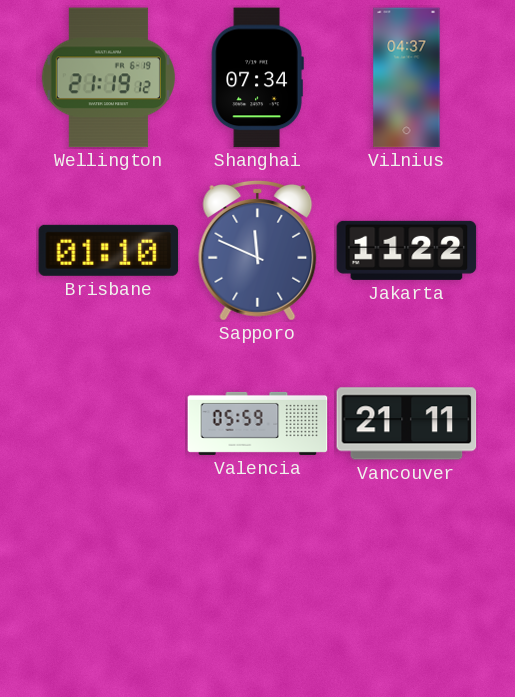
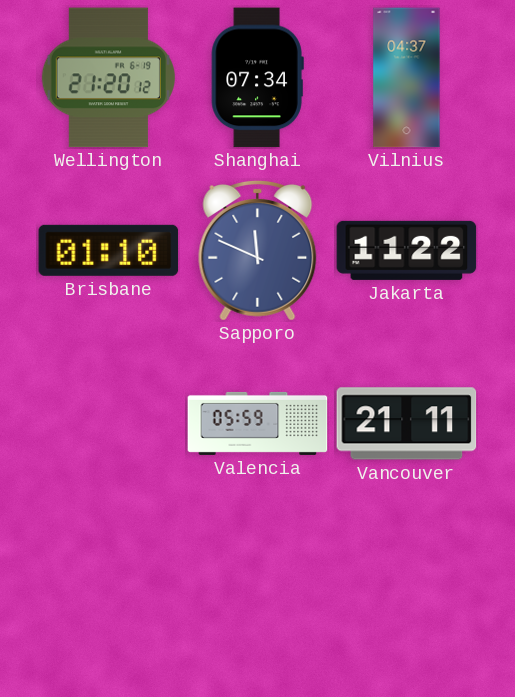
Wellington: 21:19 -> 21:20 (108, 78)
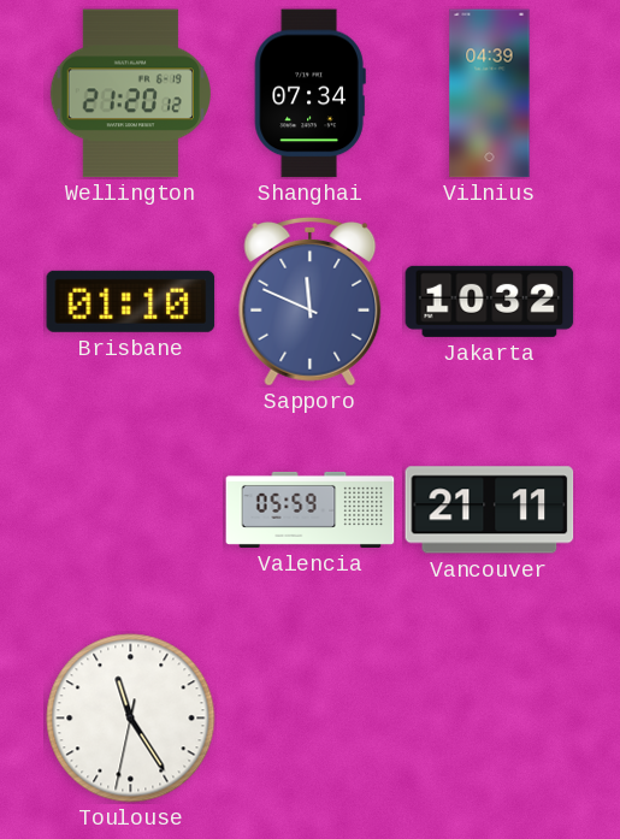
Vilnius: 04:37 -> 04:39 (490, 94)
Jakarta: 11:22 -> 10:32 (490, 301)
Toulouse: none -> 11:24 (131, 719)
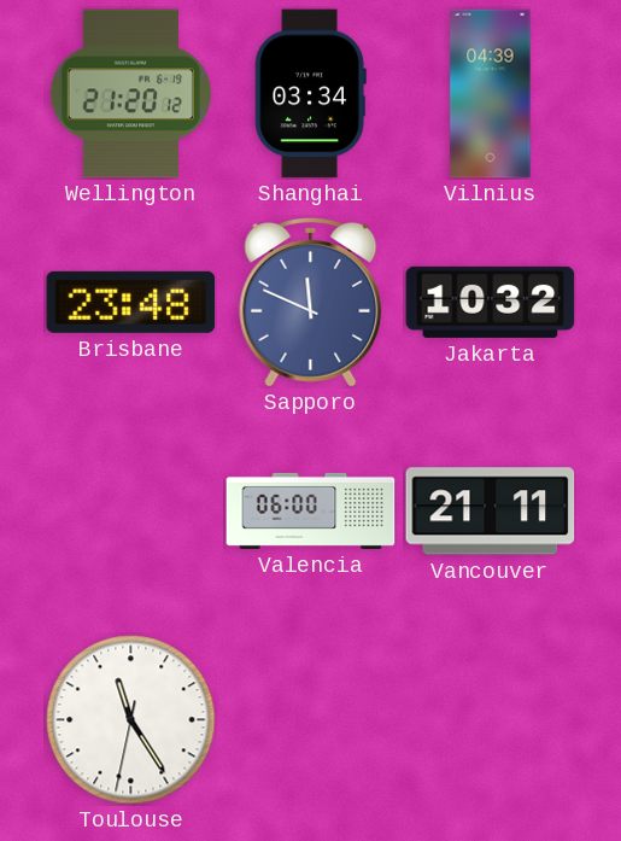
Shanghai: 07:34 -> 03:34 (310, 94)
Brisbane: 01:10 -> 23:48 (131, 302)
Valencia: 05:59 -> 06:00 (311, 510)
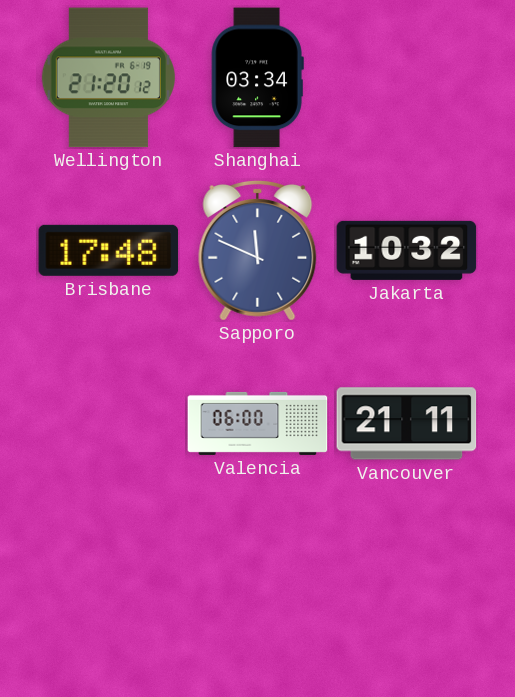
Vilnius: 04:39 -> none (491, 94)
Brisbane: 23:48 -> 17:48 (109, 250)
Toulouse: 11:24 -> none (131, 720)
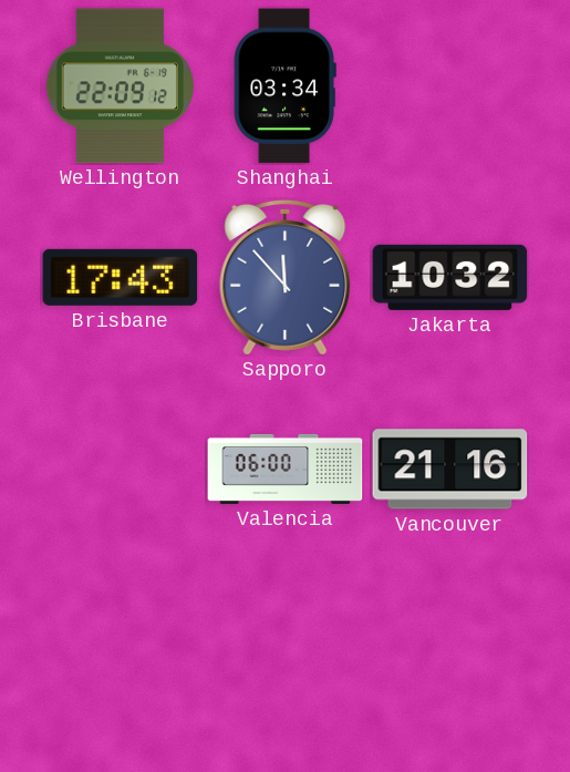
Wellington: 21:20 -> 22:09 (120, 86)
Brisbane: 17:48 -> 17:43 (121, 277)
Sapporo: 11:49 -> 11:53 (286, 277)
Vancouver: 21:11 -> 21:16 (450, 470)
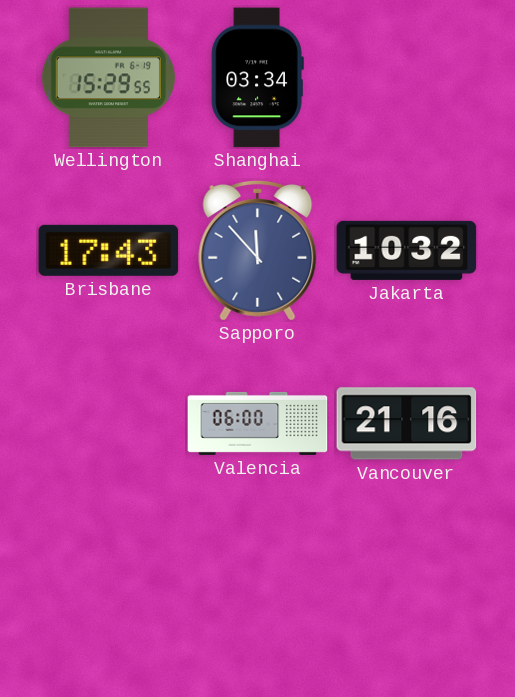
Wellington: 22:09 -> 15:29 (108, 78)
